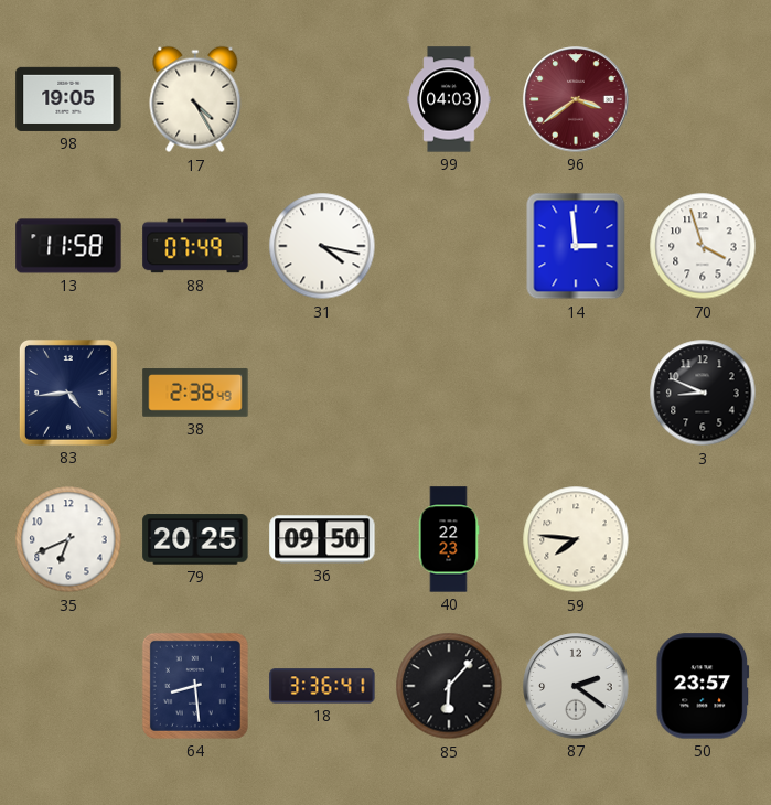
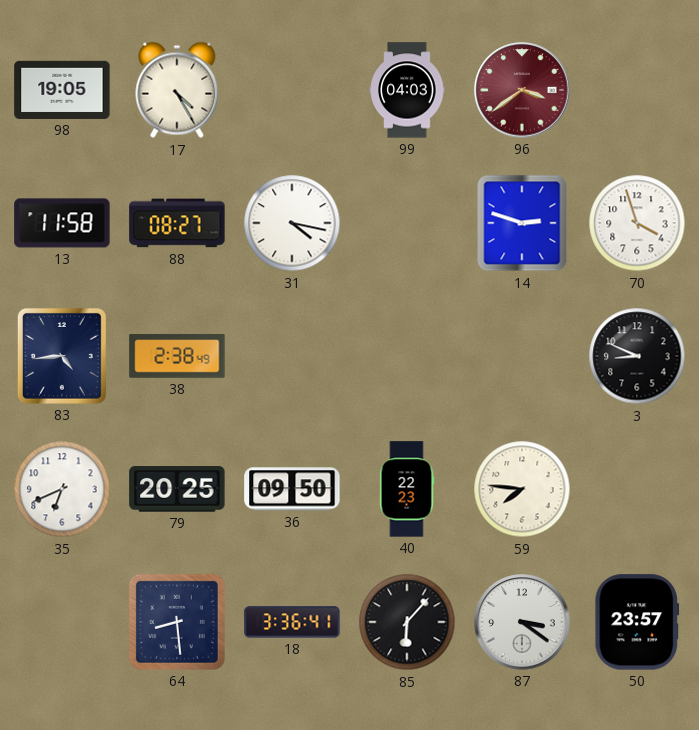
88: 07:49 -> 08:27 (177, 223)
14: 2:59 -> 2:48 (522, 223)
87: 2:21 -> 3:21 (522, 622)
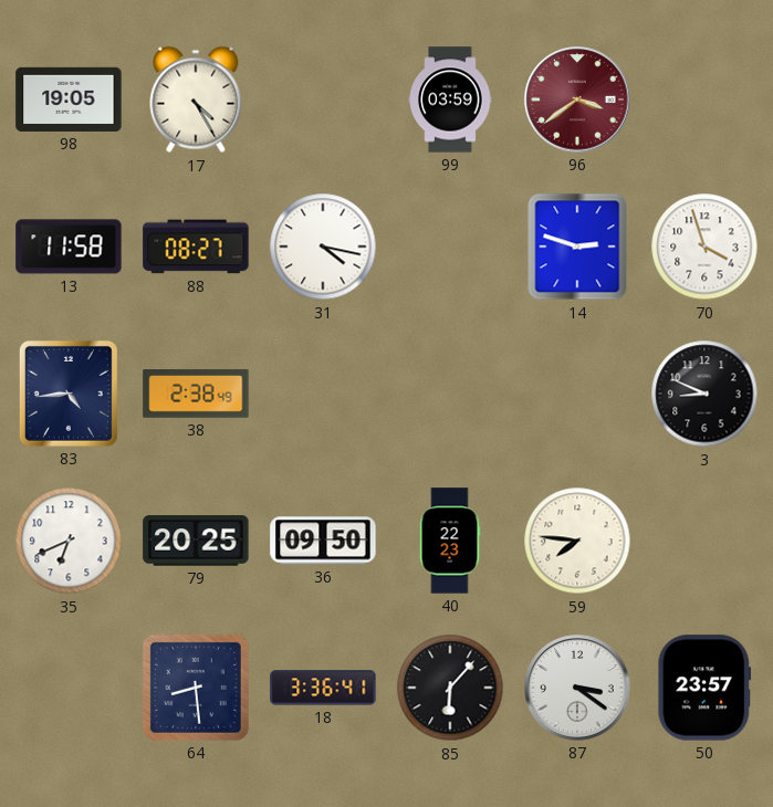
99: 04:03 -> 03:59 (450, 99)
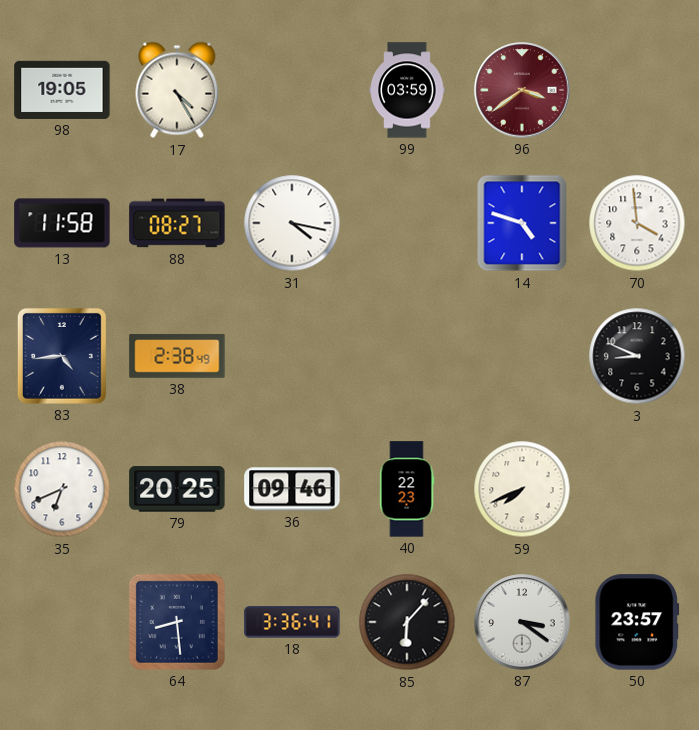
14: 2:48 -> 4:48 (522, 223)
70: 3:57 -> 3:59 (637, 223)
36: 09:50 -> 09:46 (292, 489)
59: 7:46 -> 7:41 (522, 489)
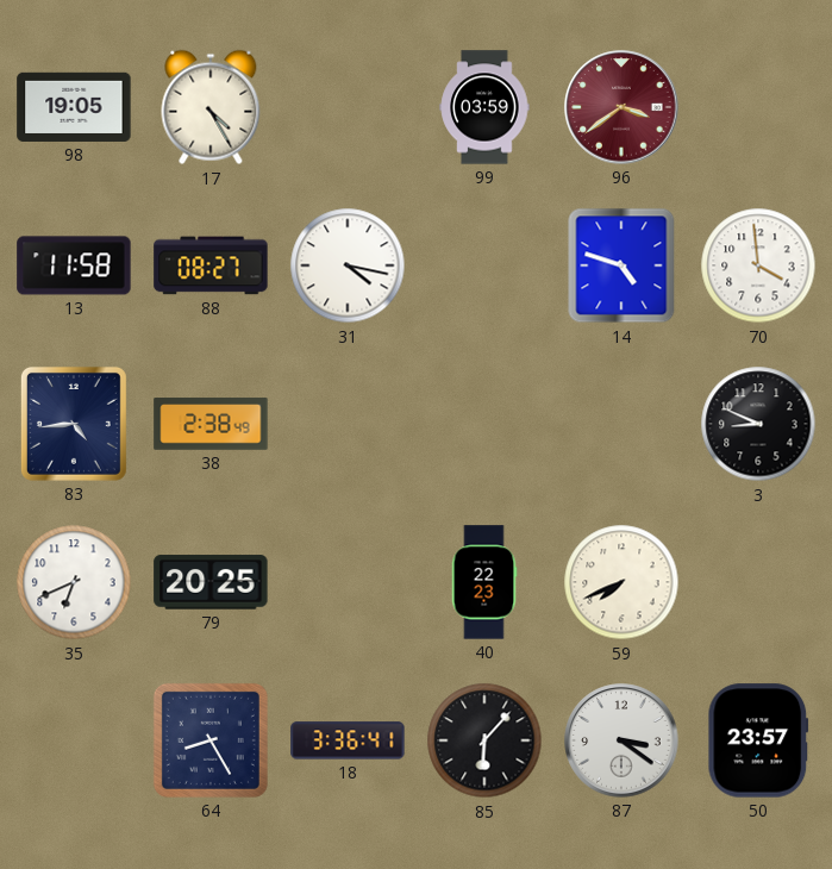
36: 09:46 -> none (292, 489)
64: 8:29 -> 8:25 (211, 740)
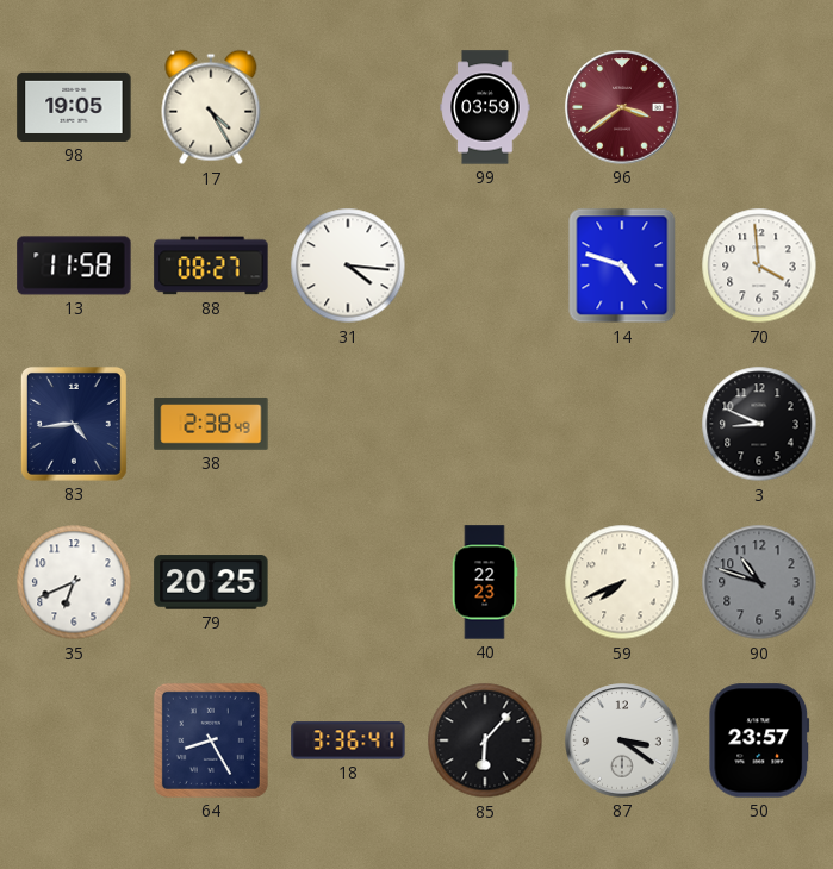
31: 4:17 -> 4:16 (348, 265)
90: none -> 10:48 (759, 582)
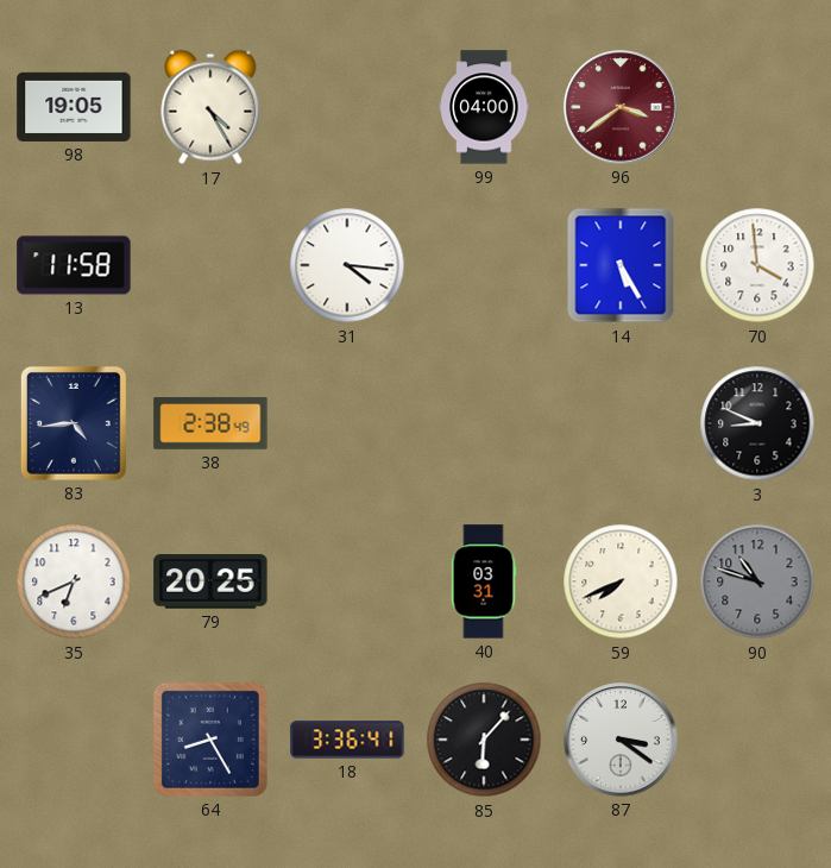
99: 03:59 -> 04:00 (484, 107)
88: 08:27 -> none (211, 265)
14: 4:48 -> 5:25 (621, 265)
40: 22:23 -> 03:31 (484, 581)
50: 23:57 -> none (759, 740)
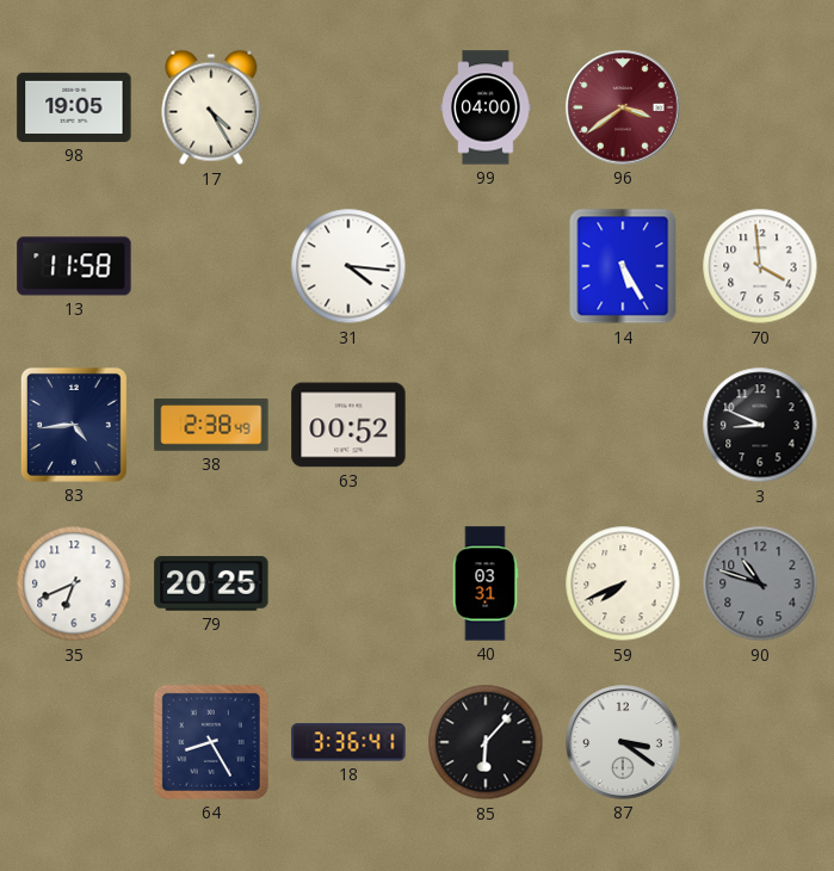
63: none -> 00:52 (348, 425)
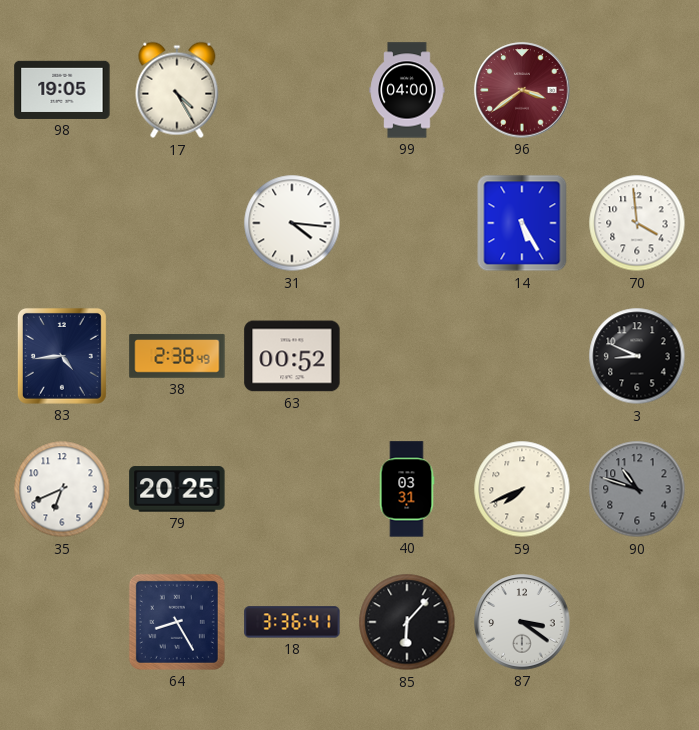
13: 11:58 -> none (74, 266)
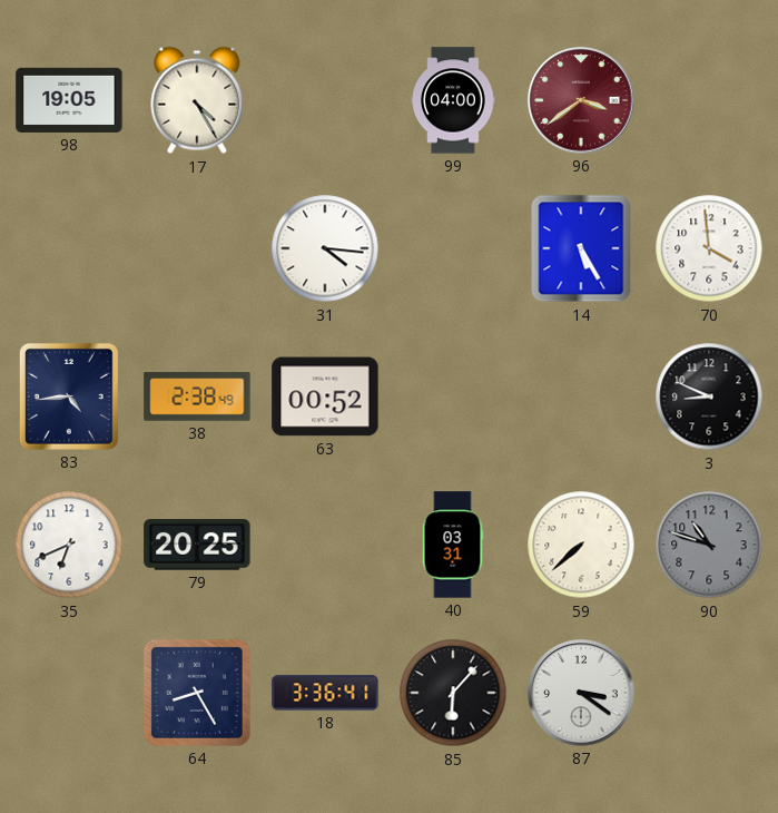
59: 7:41 -> 7:38 (581, 545)
